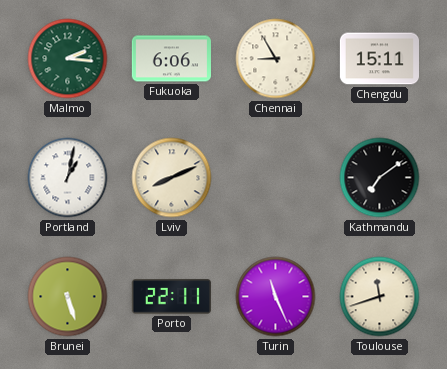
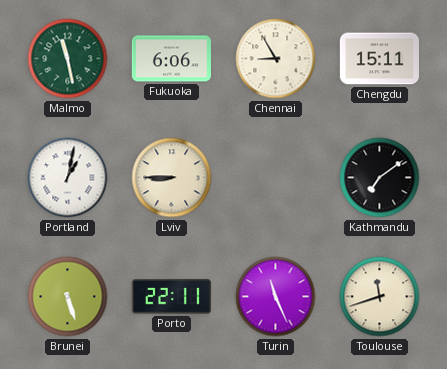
Malmo: 2:16 -> 11:28 (68, 59)
Lviv: 8:11 -> 8:45 (172, 178)
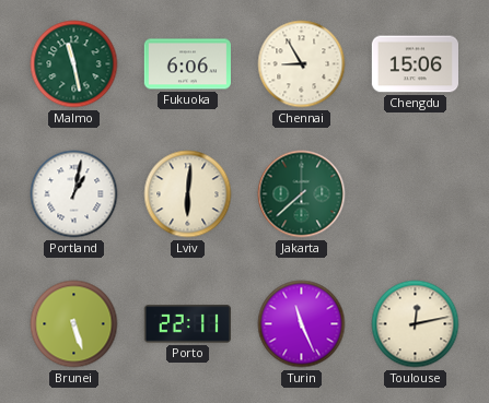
Chengdu: 15:11 -> 15:06 (415, 64)
Lviv: 8:45 -> 6:01 (188, 194)
Jakarta: none -> 7:38 (302, 194)
Kathmandu: 7:09 -> none (380, 178)
Toulouse: 11:42 -> 12:13 (416, 324)
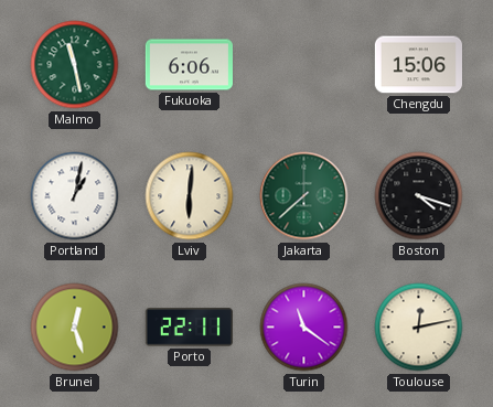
Chennai: 8:55 -> none (302, 64)
Boston: none -> 4:18 (419, 196)
Brunei: 5:27 -> 12:27 (75, 328)
Turin: 11:26 -> 11:21 (304, 328)
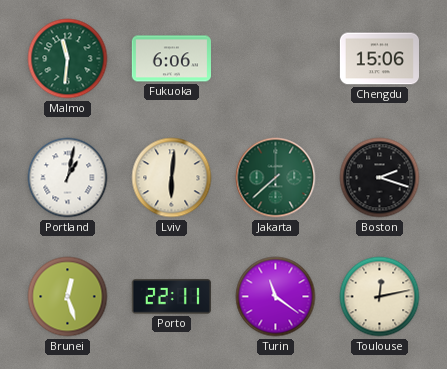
Malmo: 11:28 -> 11:31 (68, 59)
Boston: 4:18 -> 2:18 (380, 178)
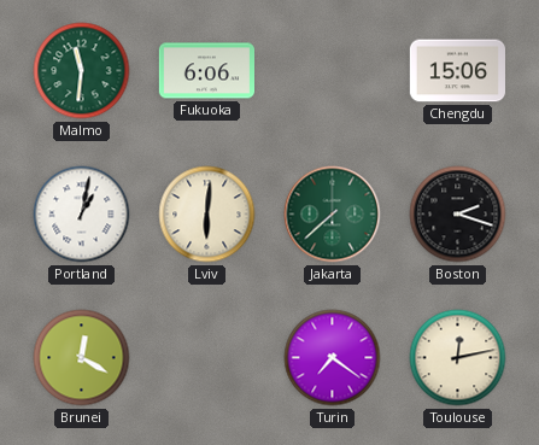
Brunei: 12:27 -> 12:20 (82, 358)
Porto: 22:11 -> none (171, 297)
Turin: 11:21 -> 7:21 (333, 358)
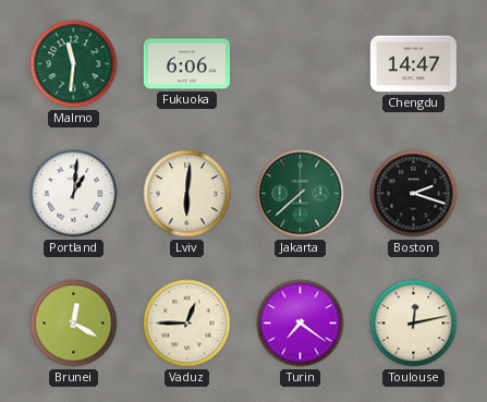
Chengdu: 15:06 -> 14:47 (413, 64)
Portland: 1:02 -> 1:01 (74, 194)
Vaduz: none -> 12:45 (187, 324)
